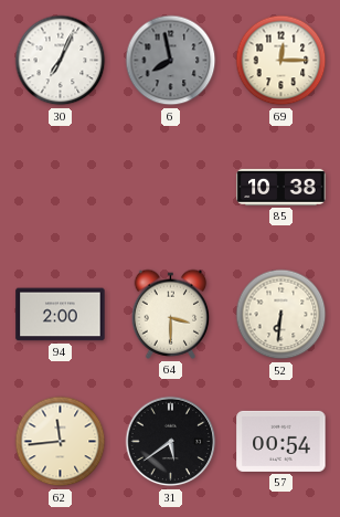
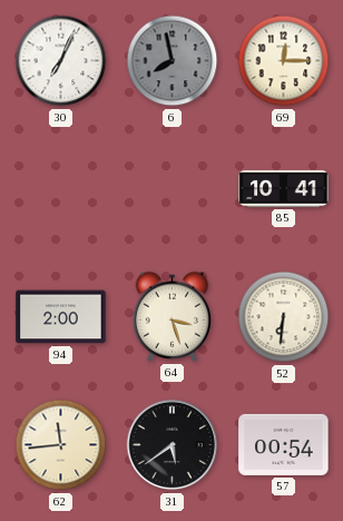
85: 10:38 -> 10:41 (284, 188)
64: 3:30 -> 3:27 (173, 316)
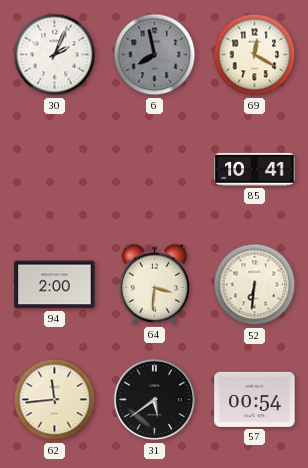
30: 7:04 -> 2:04 (55, 55)
69: 12:15 -> 12:20 (255, 55)
64: 3:27 -> 3:31 (155, 284)
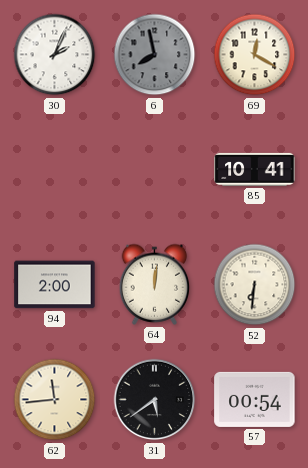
64: 3:31 -> 12:01 (155, 284)
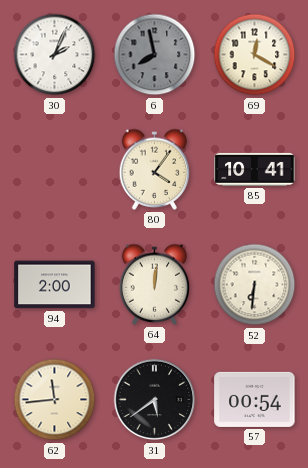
80: none -> 4:06 (155, 169)
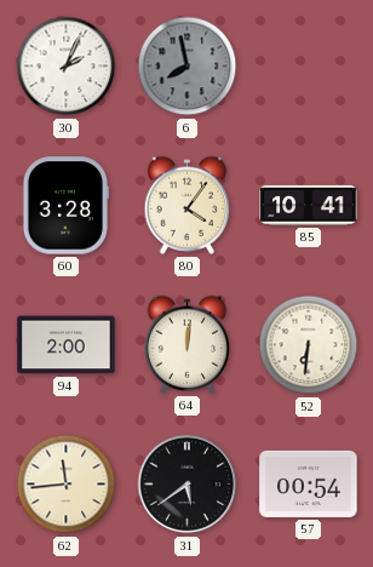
69: 12:20 -> none (255, 55)
60: none -> 3:28 (64, 206)
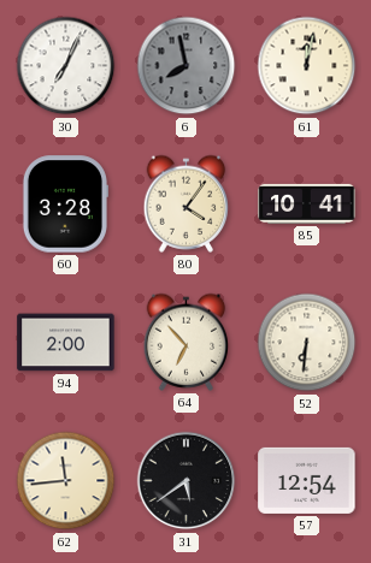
30: 2:04 -> 7:04 (66, 66)
61: none -> 12:02 (307, 66)
64: 12:01 -> 6:53 (187, 342)
57: 00:54 -> 12:54 (307, 480)
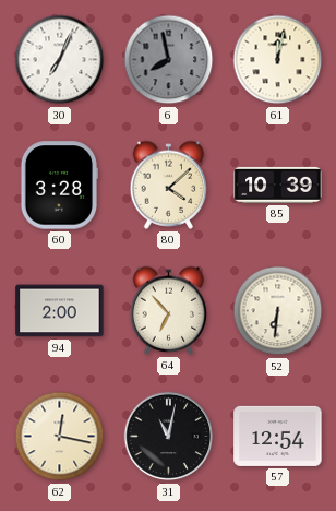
80: 4:06 -> 4:08 (169, 185)
85: 10:41 -> 10:39 (278, 185)
62: 11:44 -> 12:17 (60, 437)
31: 5:39 -> 11:02 (169, 437)
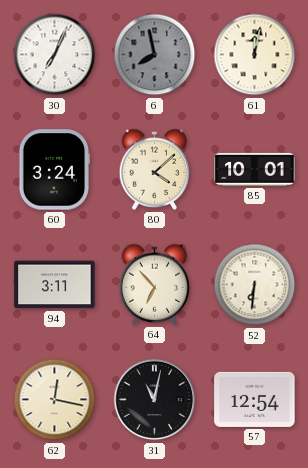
60: 3:28 -> 3:24 (53, 170)
85: 10:39 -> 10:01 (255, 169)
94: 2:00 -> 3:11 (55, 285)
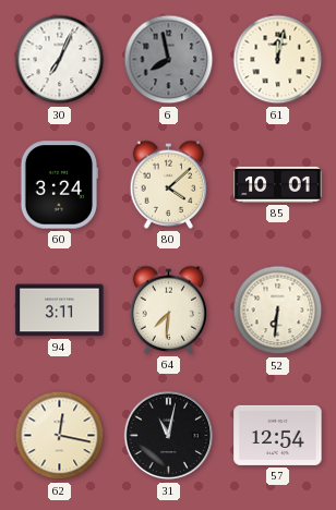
64: 6:53 -> 7:31 (169, 309)
